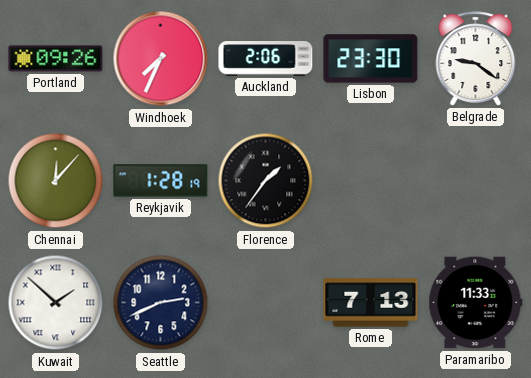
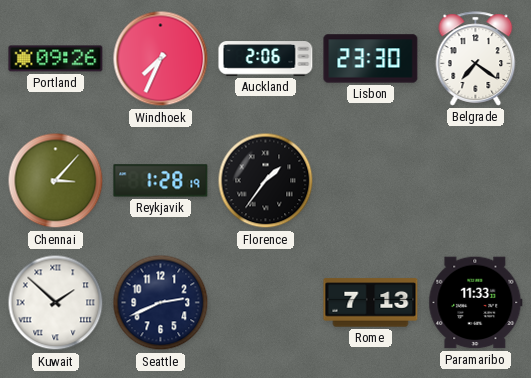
Belgrade: 9:21 -> 7:21 (476, 59)
Chennai: 12:07 -> 3:07 (56, 181)
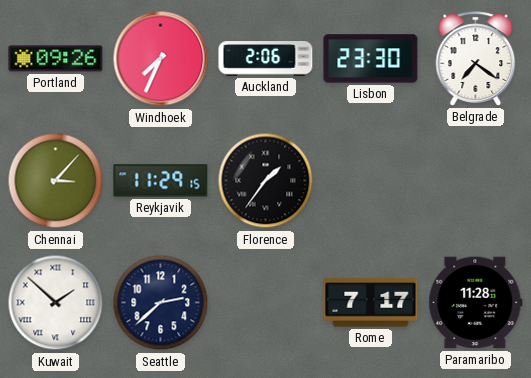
Reykjavik: 1:28 -> 11:29 (161, 181)
Seattle: 2:41 -> 2:38 (161, 303)
Rome: 7:13 -> 7:17 (371, 303)
Paramaribo: 11:33 -> 11:28 (476, 303)
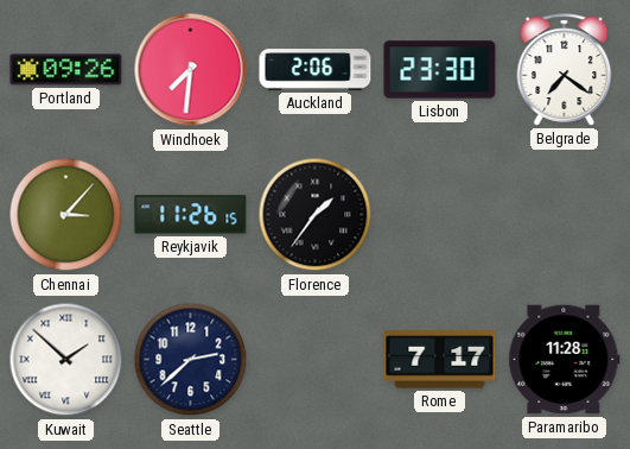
Windhoek: 7:34 -> 7:31 (191, 70)
Reykjavik: 11:29 -> 11:26 (191, 215)
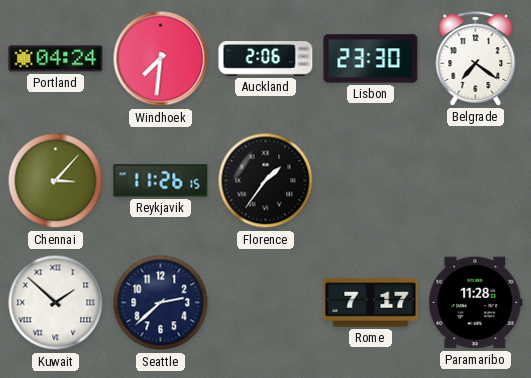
Portland: 09:26 -> 04:24 (56, 59)
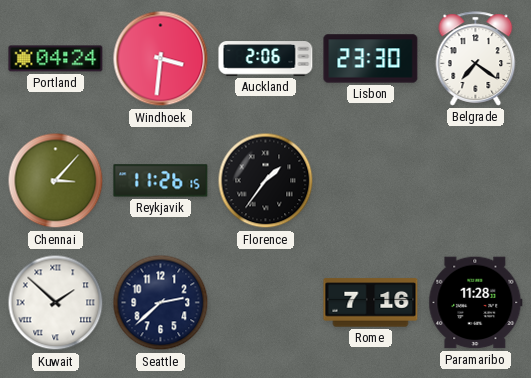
Windhoek: 7:31 -> 3:31 (161, 59)
Rome: 7:17 -> 7:16 (371, 303)
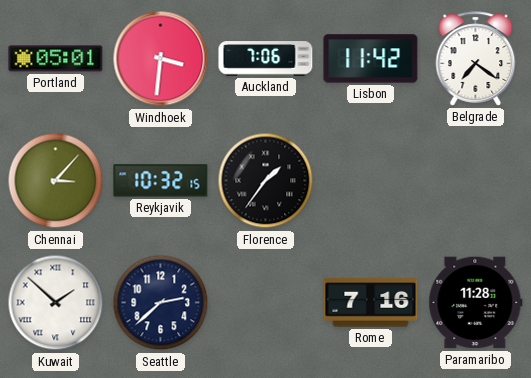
Portland: 04:24 -> 05:01 (56, 59)
Auckland: 2:06 -> 7:06 (266, 59)
Lisbon: 23:30 -> 11:42 (371, 59)
Reykjavik: 11:26 -> 10:32 (161, 181)
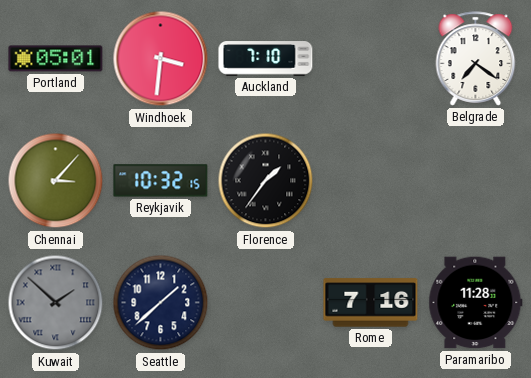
Auckland: 7:06 -> 7:10 (266, 59)
Lisbon: 11:42 -> none (371, 59)
Kuwait dial: white -> grey (56, 303)
Seattle: 2:38 -> 1:38 (161, 303)
